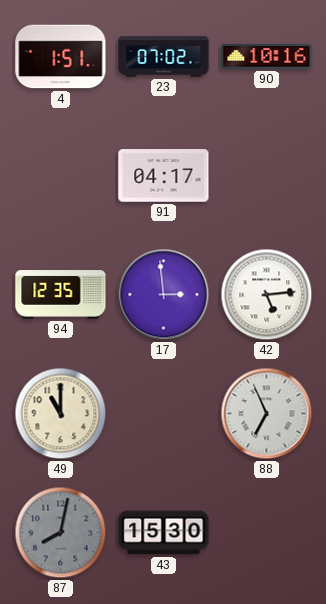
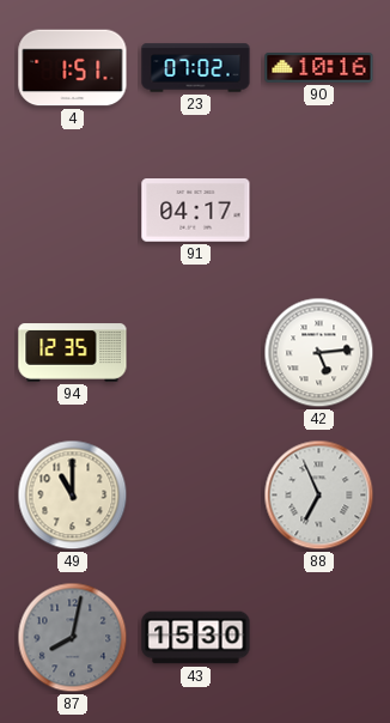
17: 2:59 -> none (164, 295)
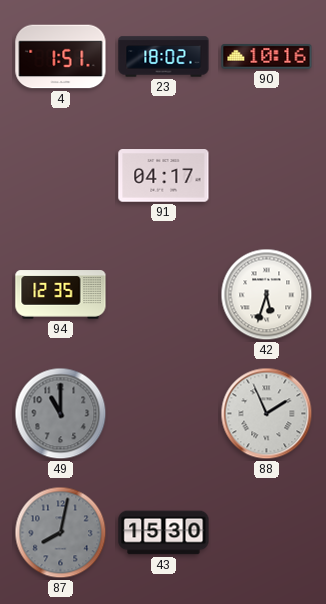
23: 07:02 -> 18:02 (164, 57)
42: 5:14 -> 5:33 (267, 295)
49 dial: cream -> grey (61, 414)
88: 6:56 -> 1:56 (267, 414)
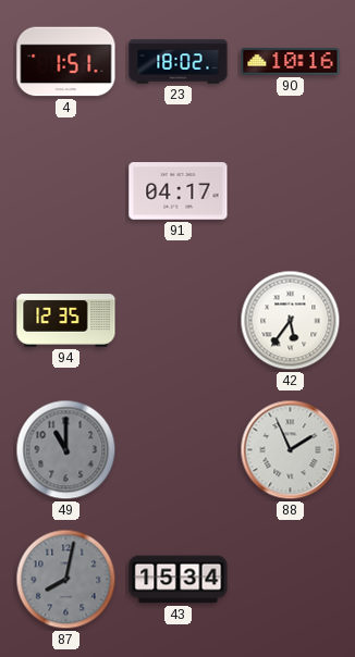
42: 5:33 -> 5:36 (291, 321)
43: 15:30 -> 15:34 (179, 580)
